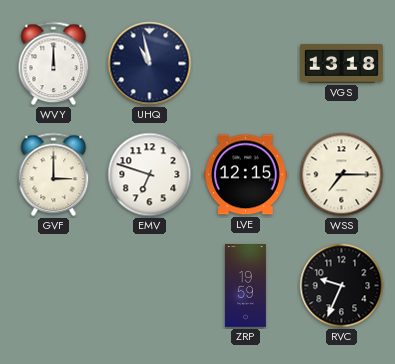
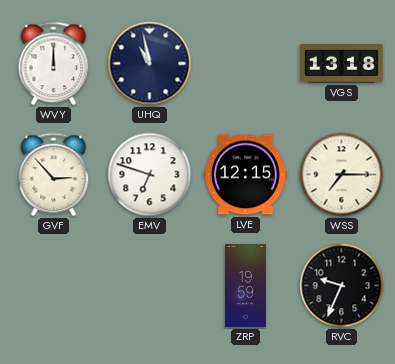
GVF: 3:00 -> 2:53 (54, 175)
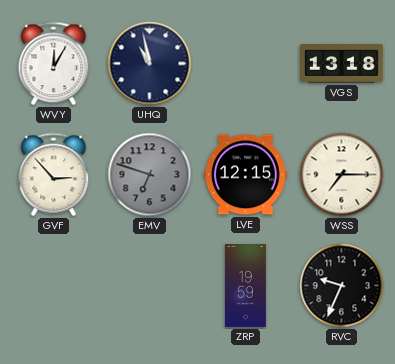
WVY: 12:00 -> 12:05 (54, 64)
EMV dial: white -> grey (150, 175)
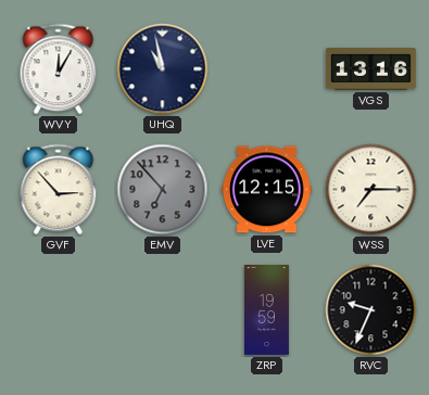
VGS: 13:18 -> 13:16 (371, 69)
EMV: 6:48 -> 6:53 (163, 190)
